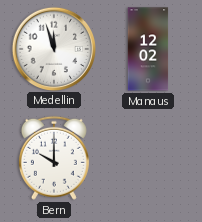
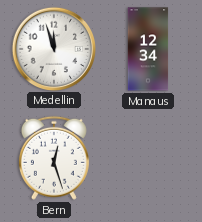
Manaus: 12:02 -> 12:34 (148, 49)
Bern: 10:00 -> 12:27 (54, 158)
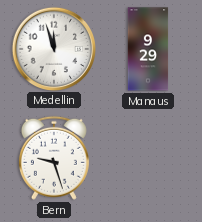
Manaus: 12:34 -> 9:29 (148, 49)
Bern: 12:27 -> 9:27 (54, 158)
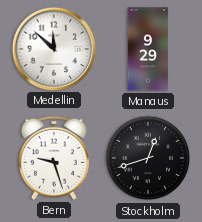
Medellin: 11:57 -> 11:52 (53, 48)
Stockholm: none -> 12:42 (148, 158)
